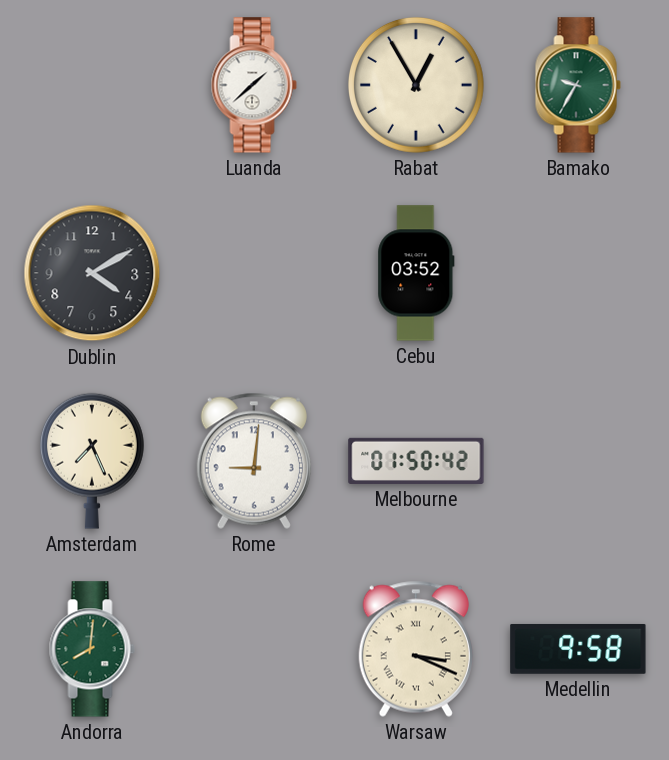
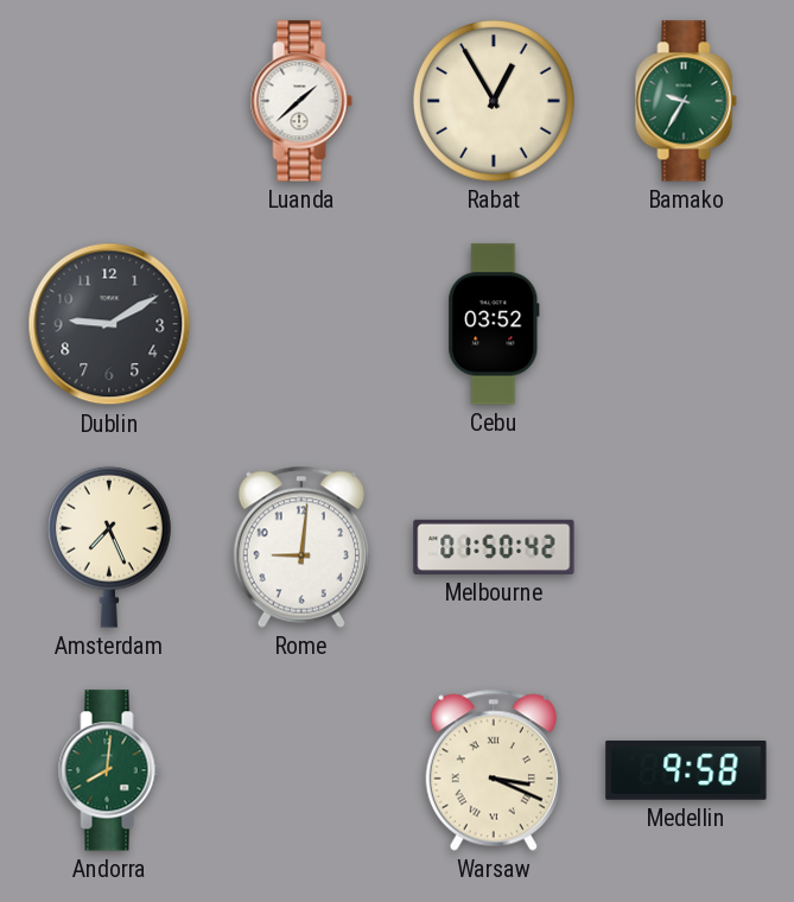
Dublin: 4:10 -> 9:10 (109, 324)
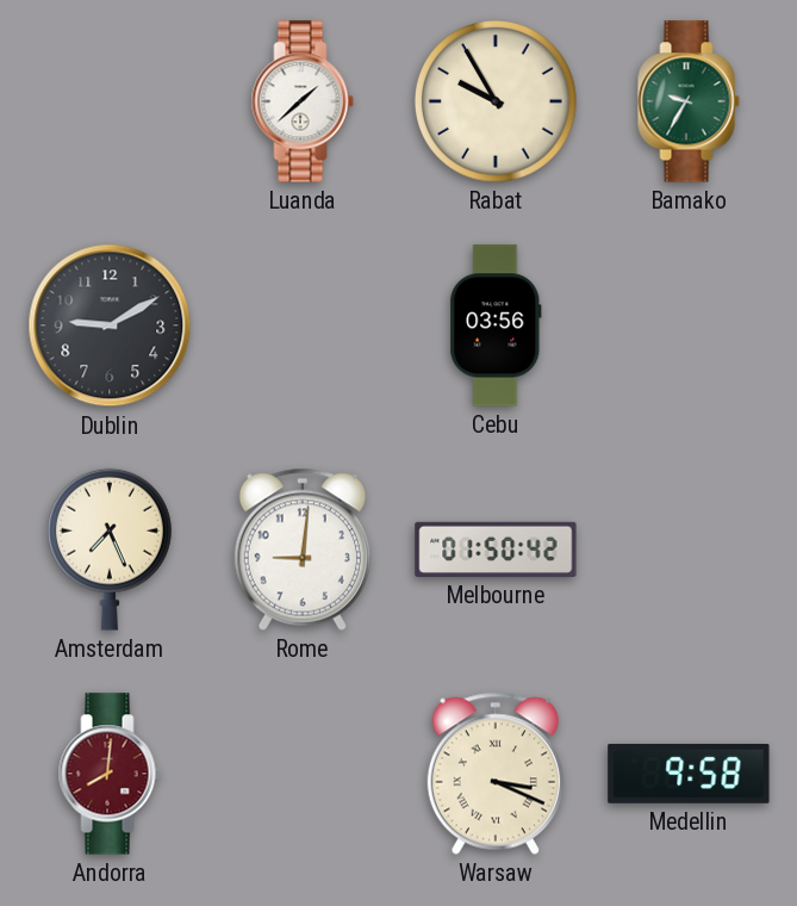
Rabat: 12:55 -> 9:55 (496, 101)
Cebu: 03:52 -> 03:56 (496, 325)
Andorra dial: green -> burgundy (110, 774)
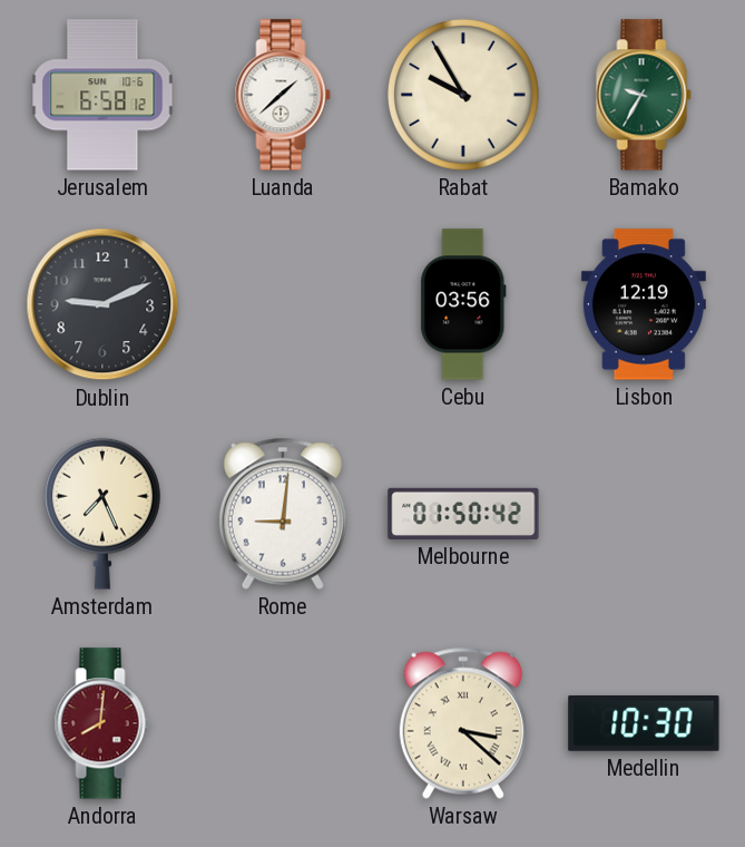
Jerusalem: none -> 6:58 (102, 95)
Dublin: 9:10 -> 9:11 (102, 304)
Lisbon: none -> 12:19 (644, 304)
Warsaw: 3:19 -> 3:22 (463, 723)
Medellin: 9:58 -> 10:30 (644, 723)
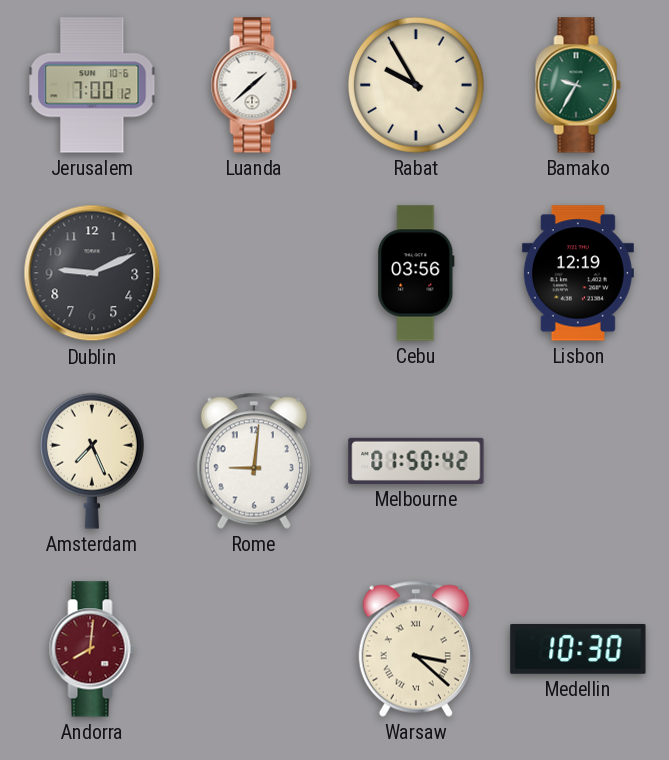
Jerusalem: 6:58 -> 7:00 (92, 85)
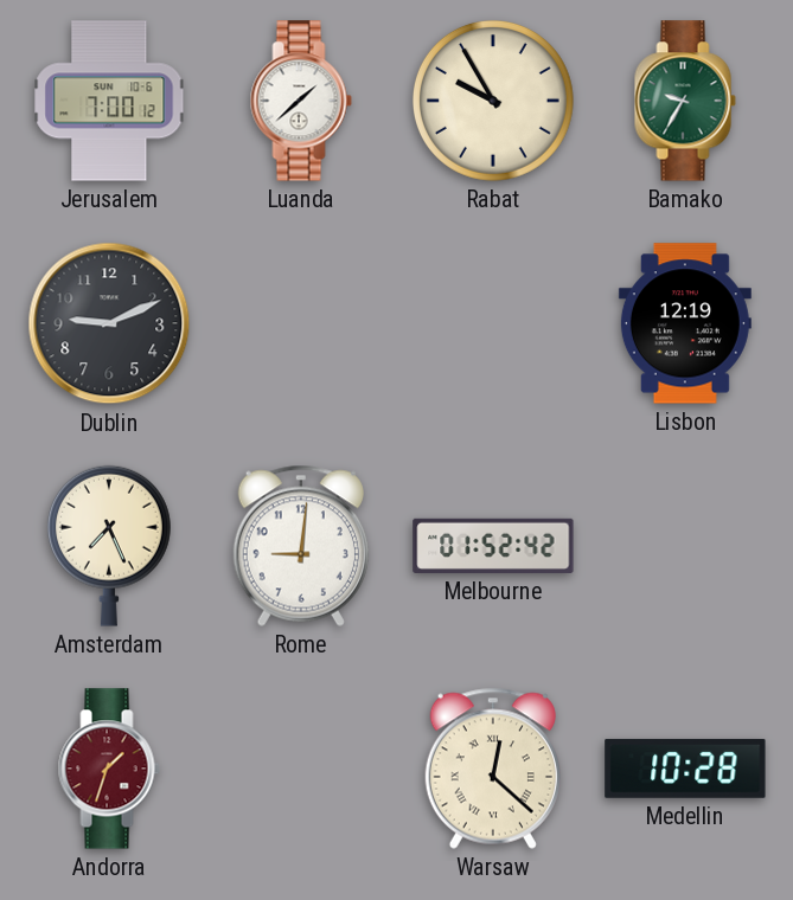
Cebu: 03:56 -> none (416, 273)
Melbourne: 01:50 -> 01:52 (493, 546)
Andorra: 8:01 -> 1:33 (109, 769)
Warsaw: 3:22 -> 12:22 (493, 769)
Medellin: 10:30 -> 10:28 (685, 769)
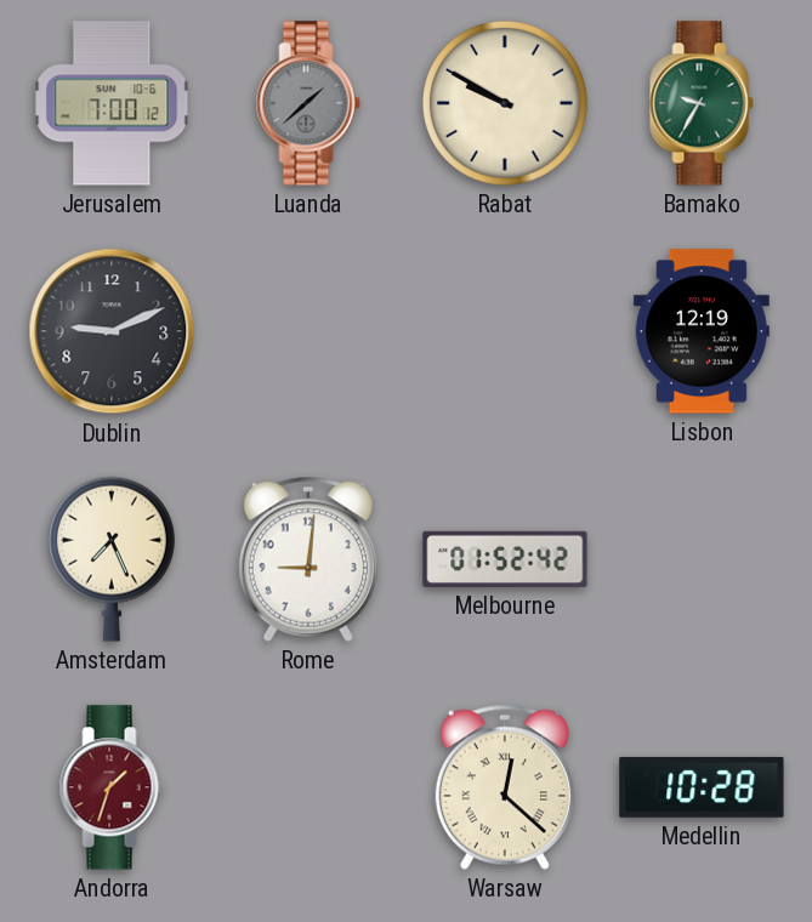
Luanda dial: white -> grey (308, 103)
Rabat: 9:55 -> 9:50 (505, 103)
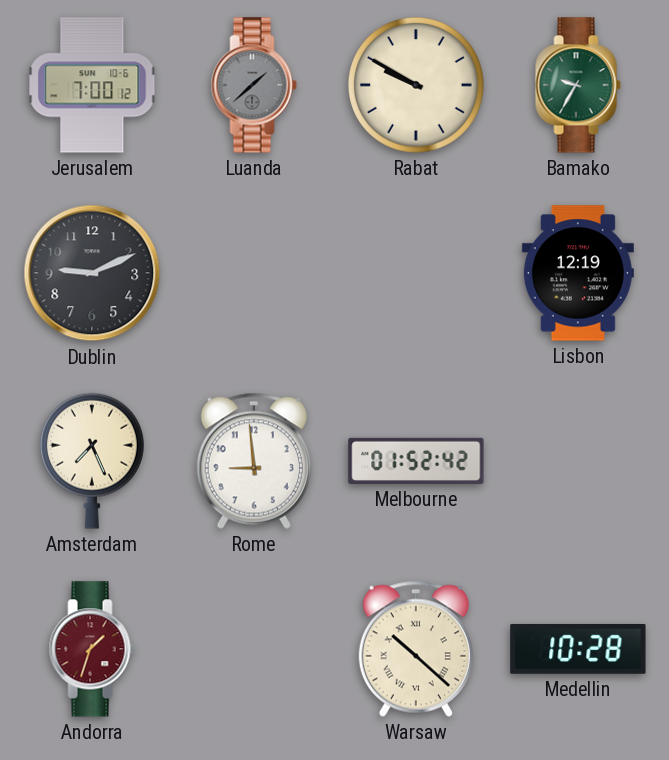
Rome: 9:01 -> 8:59 (254, 461)
Warsaw: 12:22 -> 10:22 (416, 649)
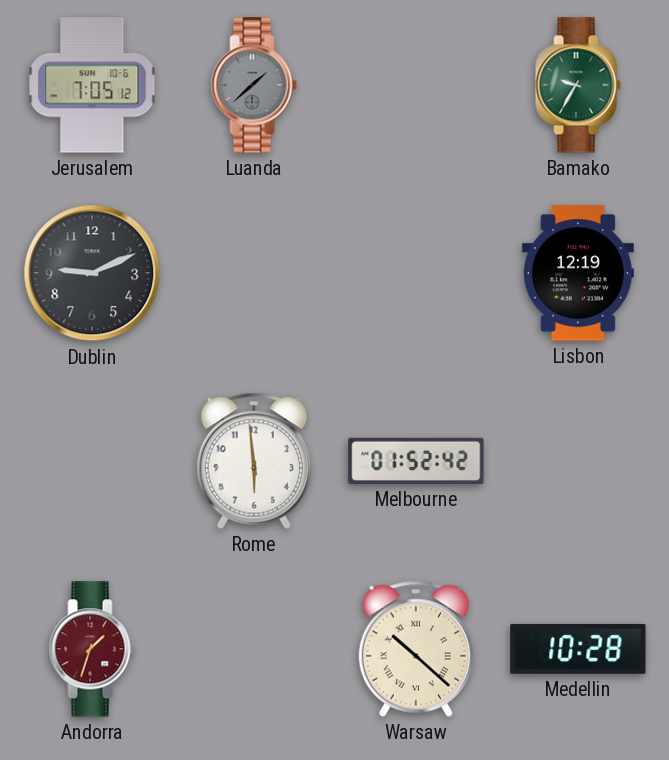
Jerusalem: 7:00 -> 7:05 (92, 85)
Rabat: 9:50 -> none (416, 85)
Amsterdam: 7:26 -> none (92, 461)
Rome: 8:59 -> 5:59 (254, 461)
